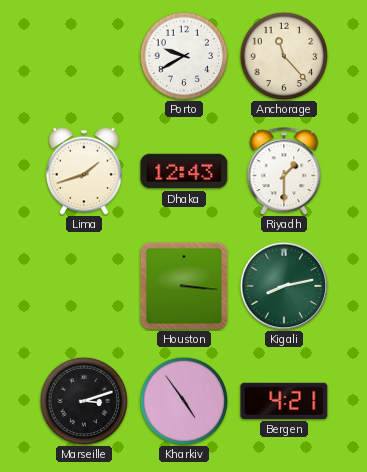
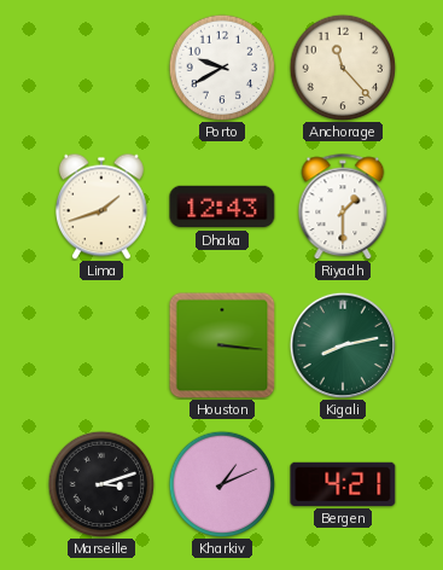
Kharkiv: 4:54 -> 1:11 (222, 484)
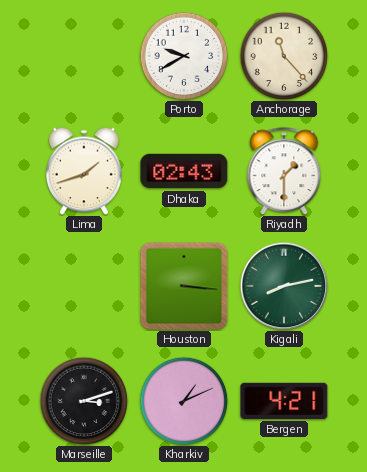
Dhaka: 12:43 -> 02:43 (184, 171)
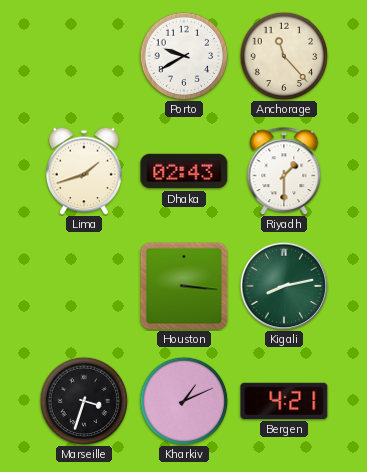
Marseille: 3:12 -> 3:33 (84, 401)
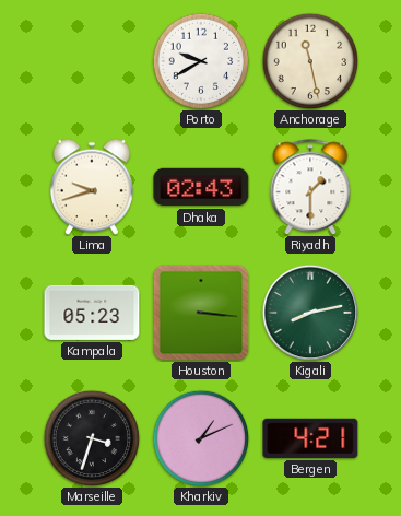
Anchorage: 11:23 -> 11:28 (310, 61)
Lima: 1:42 -> 9:42 (92, 187)
Kampala: none -> 05:23 (92, 313)
